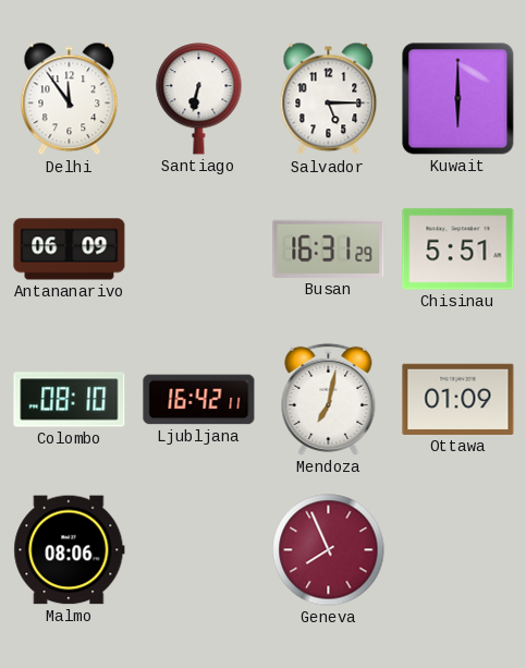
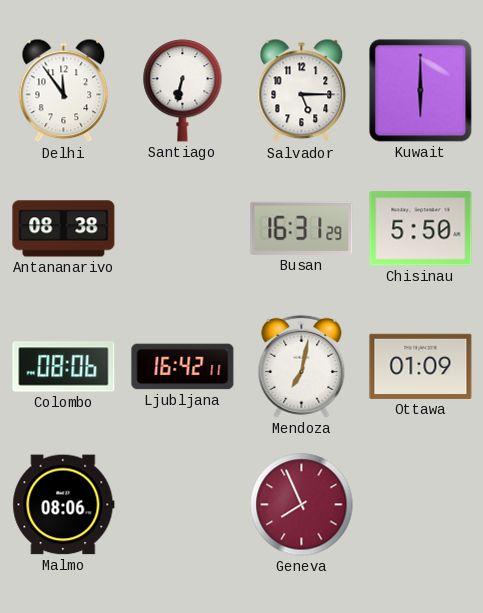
Antananarivo: 06:09 -> 08:38 (64, 229)
Chisinau: 5:51 -> 5:50 (421, 229)
Colombo: 08:10 -> 08:06 (64, 367)
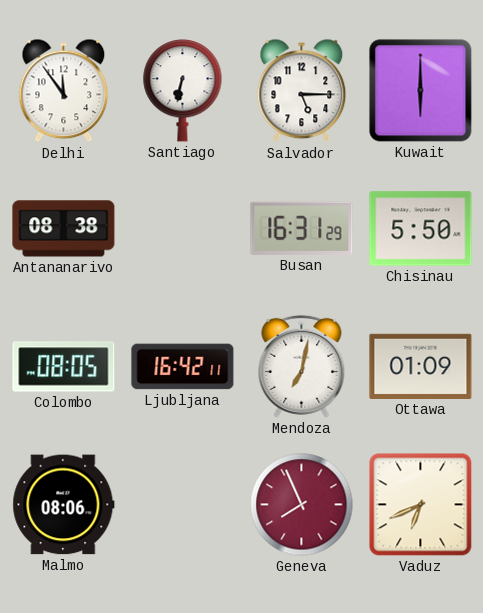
Colombo: 08:06 -> 08:05 (64, 367)
Vaduz: none -> 6:41 (421, 505)
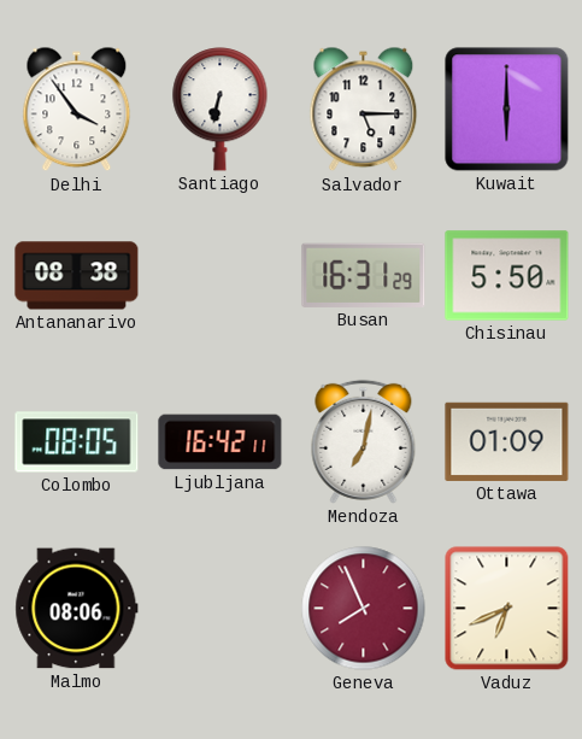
Delhi: 11:54 -> 3:54 (77, 110)
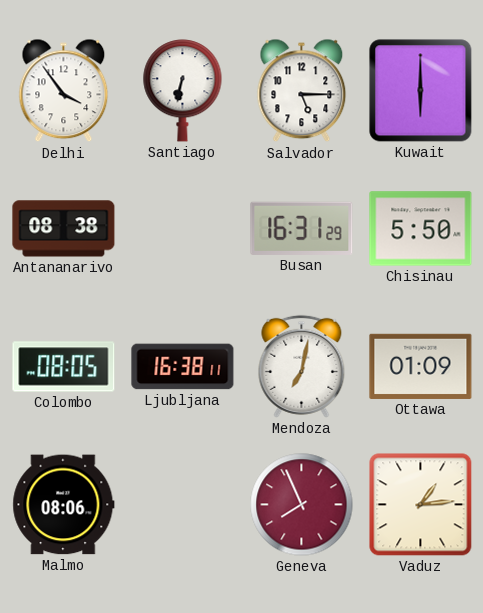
Ljubljana: 16:42 -> 16:38 (183, 367)
Vaduz: 6:41 -> 1:14 (421, 505)
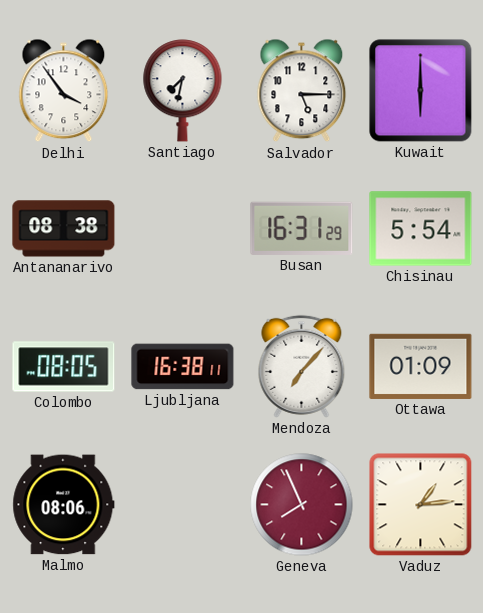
Santiago: 6:32 -> 7:32 (183, 91)
Chisinau: 5:50 -> 5:54 (421, 229)
Mendoza: 7:02 -> 7:07 (302, 366)
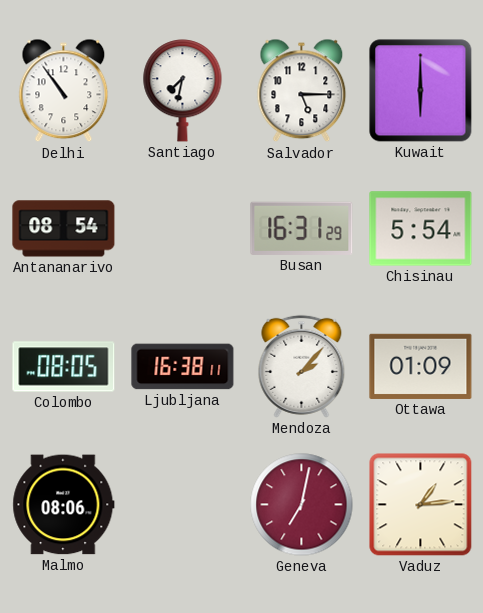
Delhi: 3:54 -> 10:54 (64, 91)
Antananarivo: 08:38 -> 08:54 (64, 229)
Mendoza: 7:07 -> 2:07 (302, 366)
Geneva: 7:56 -> 7:02 (302, 505)
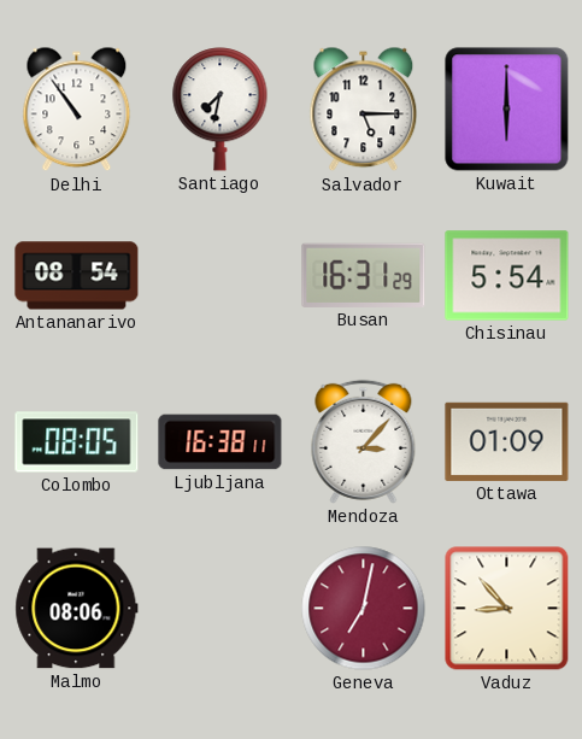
Mendoza: 2:07 -> 3:07 (364, 441)
Vaduz: 1:14 -> 8:53 (507, 609)
